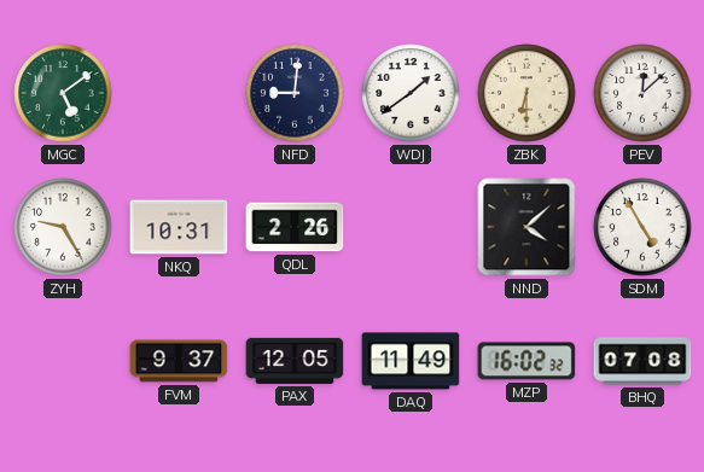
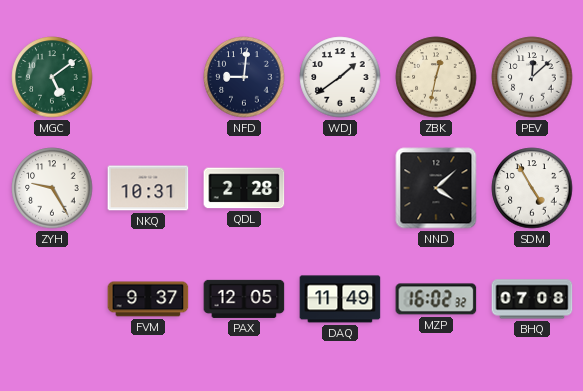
ZBK: 6:30 -> 12:32 (436, 77)
QDL: 2:26 -> 2:28 (244, 188)
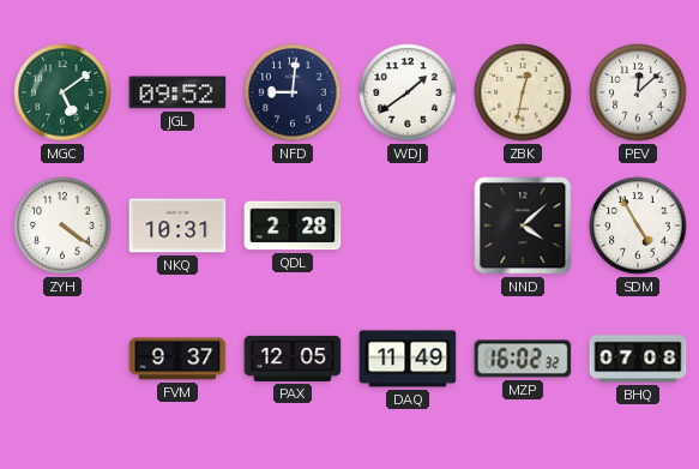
JGL: none -> 09:52 (177, 92)
ZYH: 9:25 -> 4:21 (62, 226)
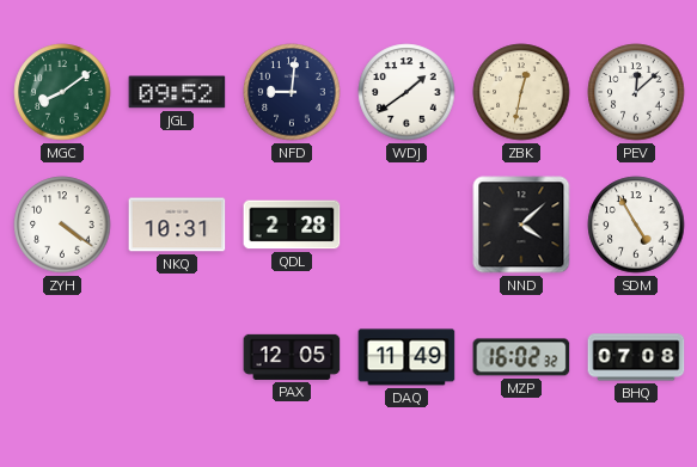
MGC: 5:09 -> 8:09 (62, 92)
FVM: 9:37 -> none (177, 359)
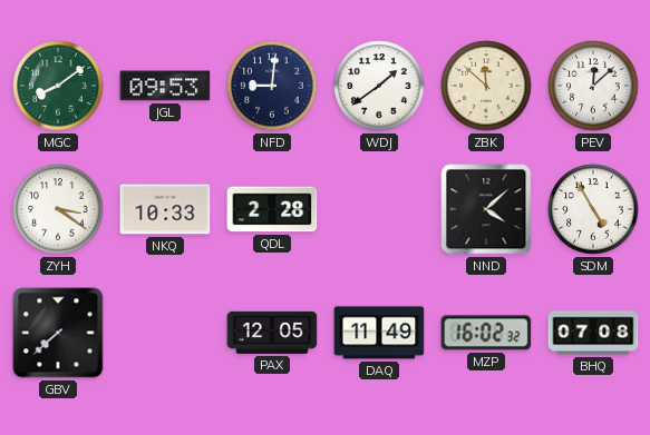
JGL: 09:52 -> 09:53 (165, 86)
ZBK: 12:32 -> 11:52 (486, 86)
ZYH: 4:21 -> 3:21 (58, 209)
NKQ: 10:31 -> 10:33 (165, 209)
GBV: none -> 7:38 (58, 333)
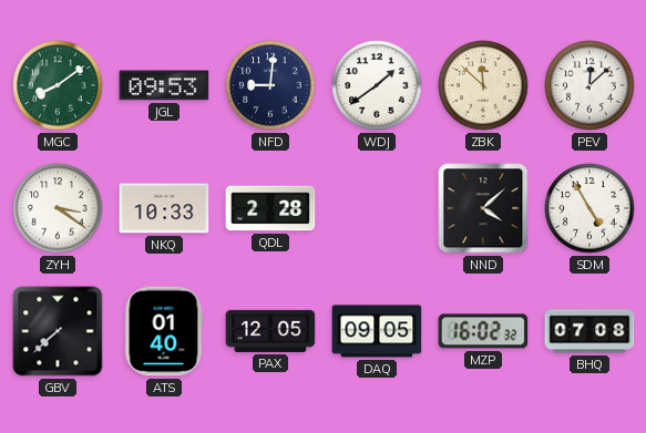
ATS: none -> 01:40 (164, 331)
DAQ: 11:49 -> 09:05 (377, 331)
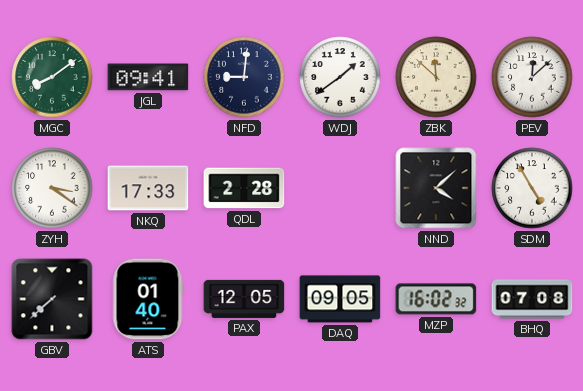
JGL: 09:53 -> 09:41 (148, 77)
NKQ: 10:33 -> 17:33 (148, 188)
